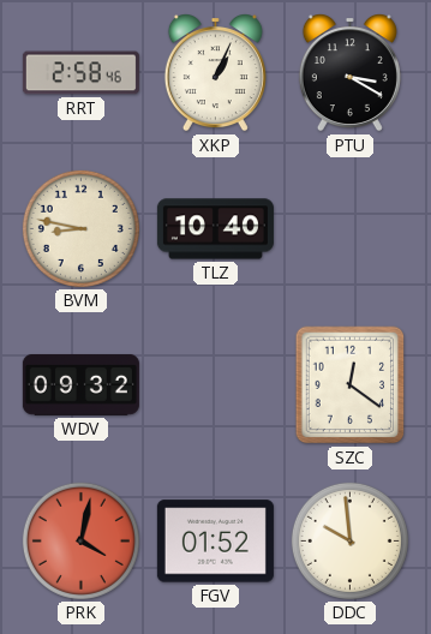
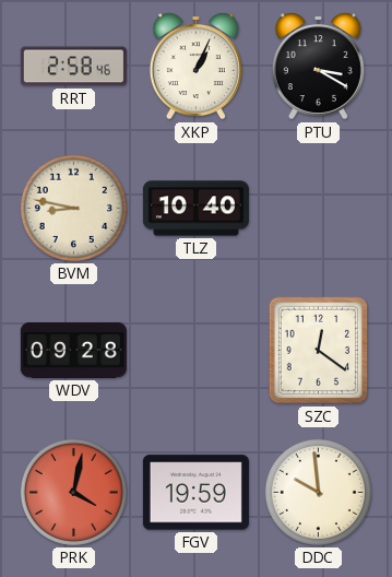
WDV: 09:32 -> 09:28 (73, 350)
FGV: 01:52 -> 19:59 (195, 493)
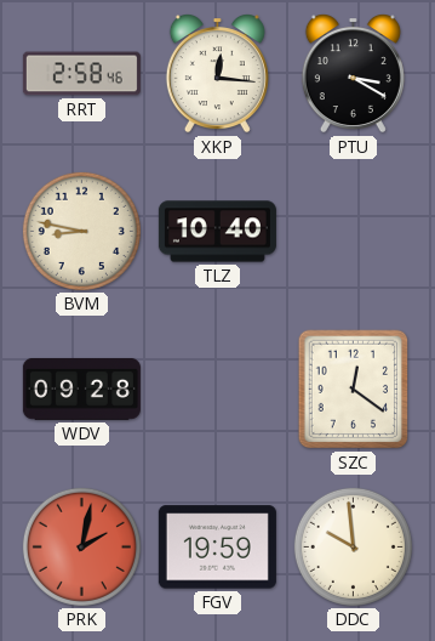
XKP: 1:04 -> 12:16 (217, 74)
PRK: 4:02 -> 2:02 (81, 546)
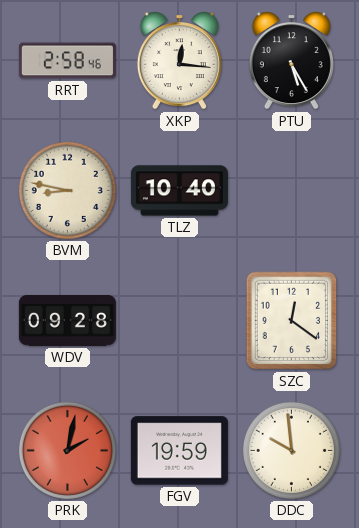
PTU: 3:20 -> 5:25 (291, 61)
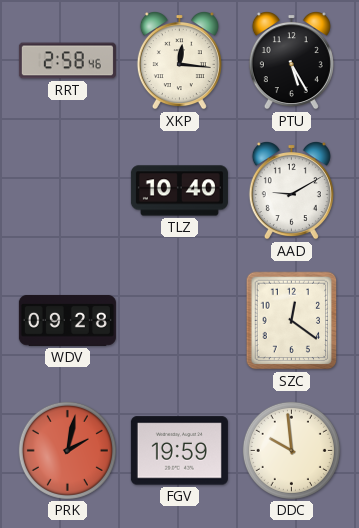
BVM: 8:47 -> none (67, 190)
AAD: none -> 9:10 (291, 191)
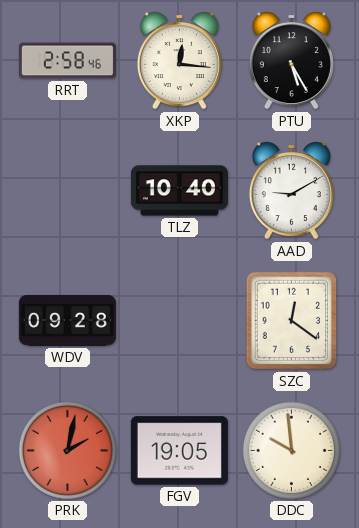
FGV: 19:59 -> 19:05 (179, 451)
